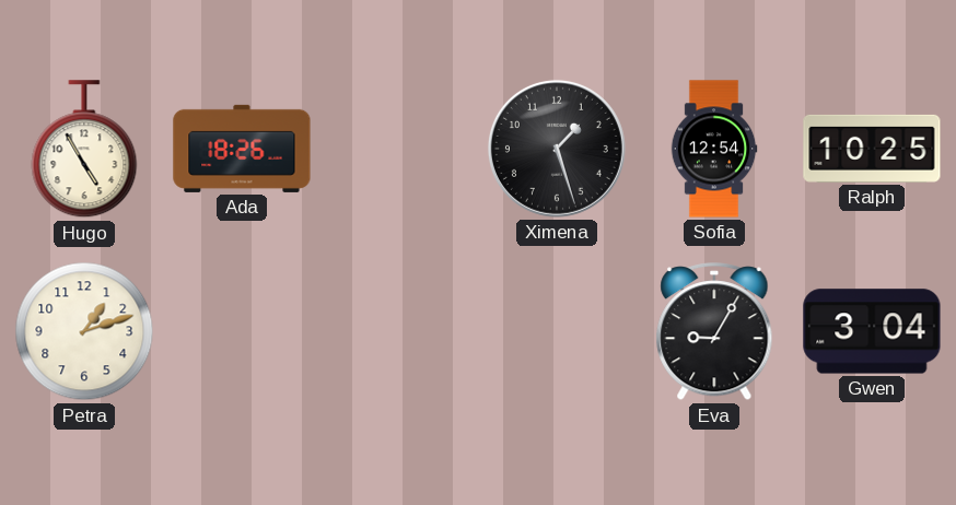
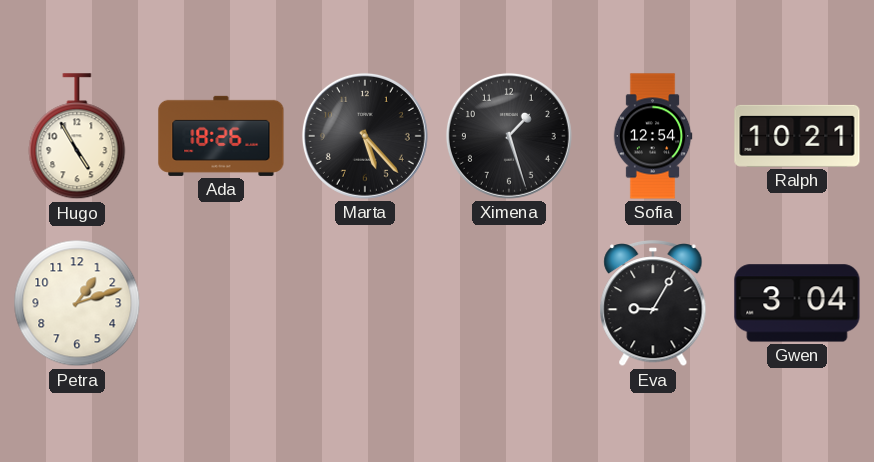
Marta: none -> 5:23 (365, 136)
Ralph: 10:25 -> 10:21 (797, 136)
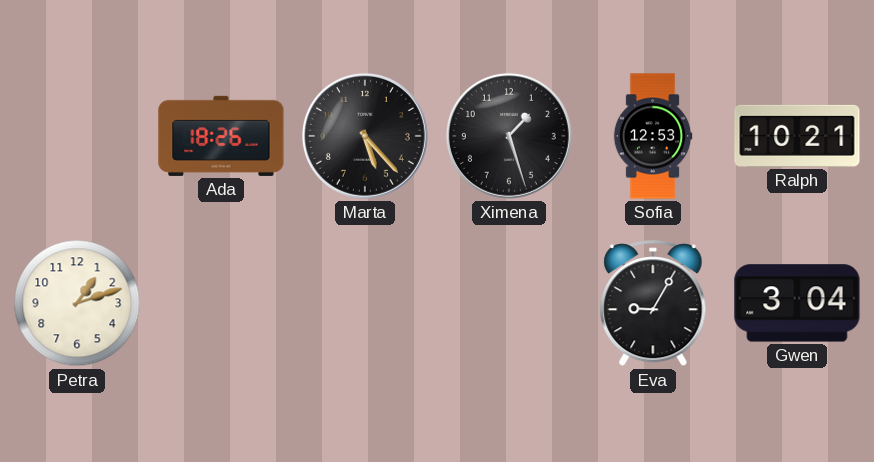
Hugo: 4:55 -> none (77, 137)
Sofia: 12:54 -> 12:53 (653, 136)
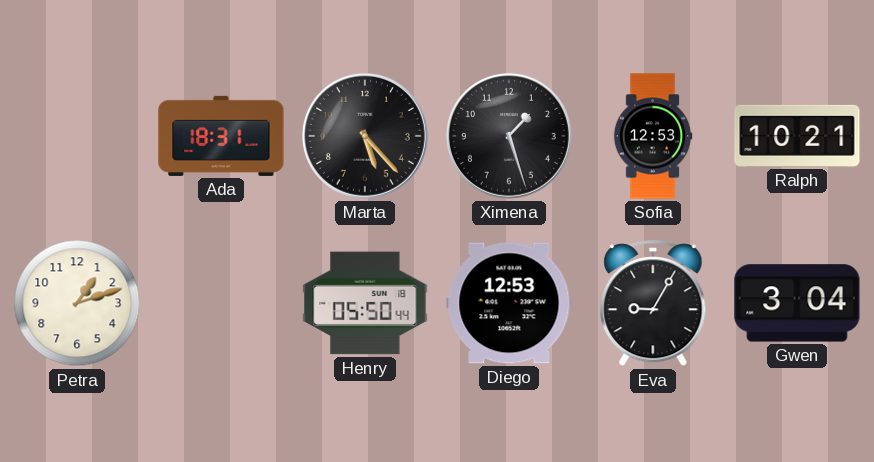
Ada: 18:26 -> 18:31 (221, 136)
Henry: none -> 05:50 (365, 303)
Diego: none -> 12:53 (509, 303)
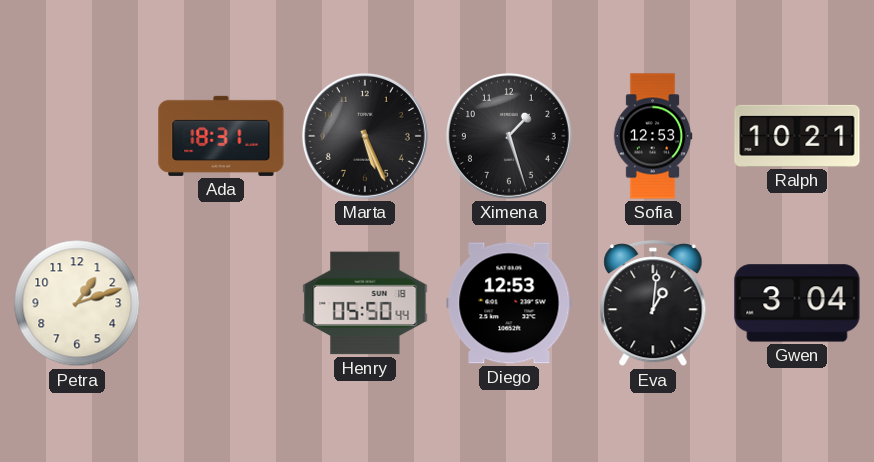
Marta: 5:23 -> 5:26 (365, 136)
Eva: 9:05 -> 1:01 (653, 304)
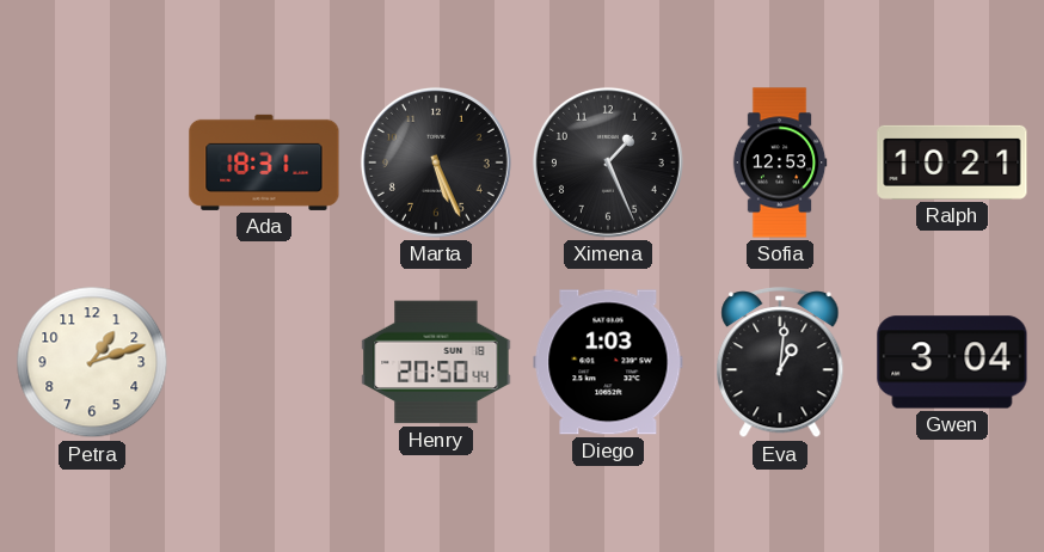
Ximena: 1:27 -> 1:26 (608, 162)
Henry: 05:50 -> 20:50 (436, 362)
Diego: 12:53 -> 1:03 (608, 362)
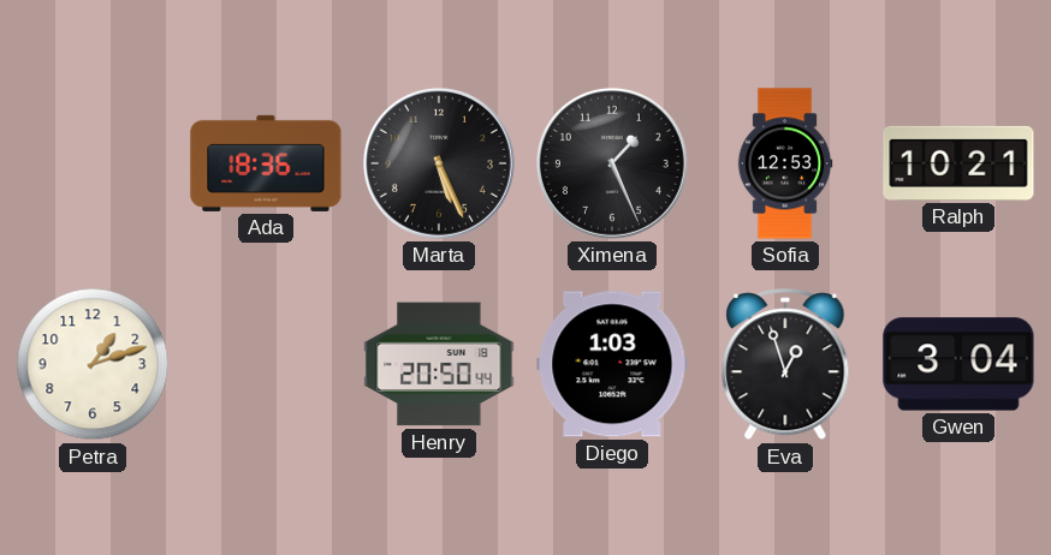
Ada: 18:31 -> 18:36 (266, 163)
Eva: 1:01 -> 12:57 (785, 365)
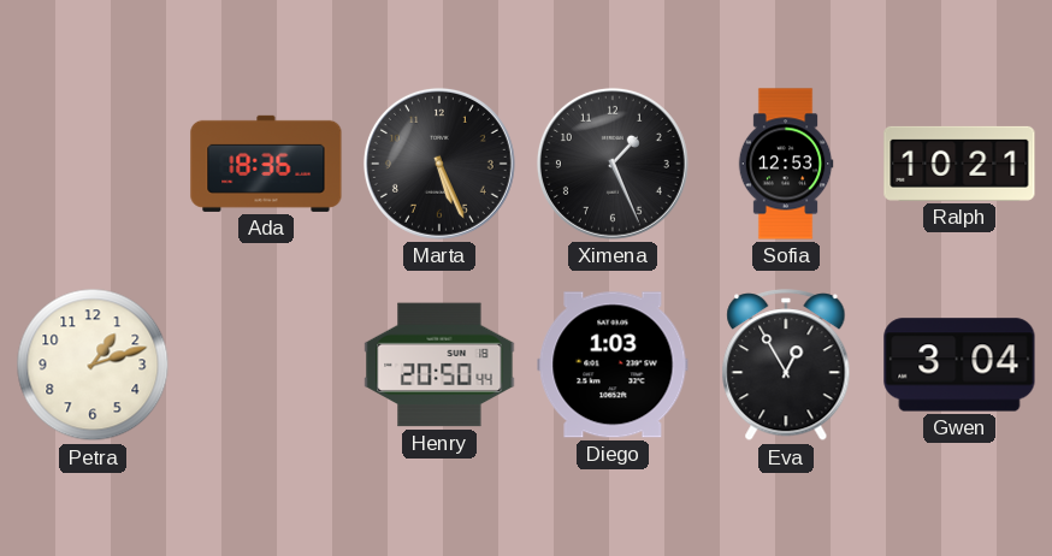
Eva: 12:57 -> 12:55 (786, 366)
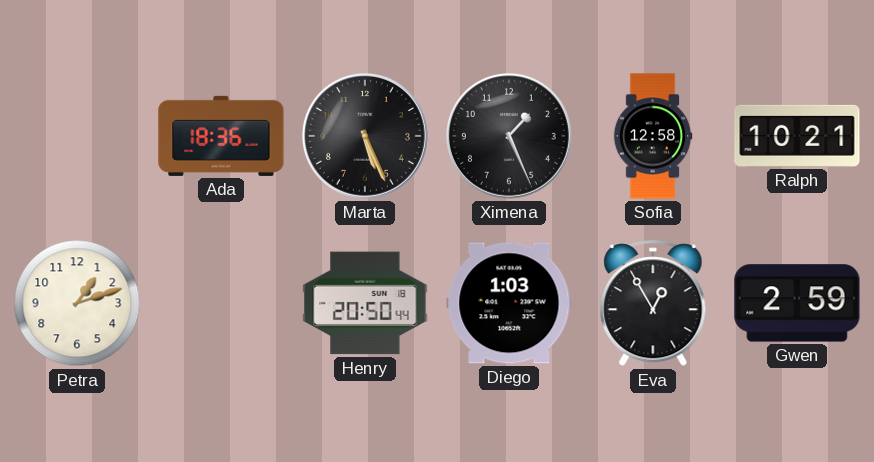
Sofia: 12:53 -> 12:58 (653, 136)
Gwen: 3:04 -> 2:59 (797, 303)
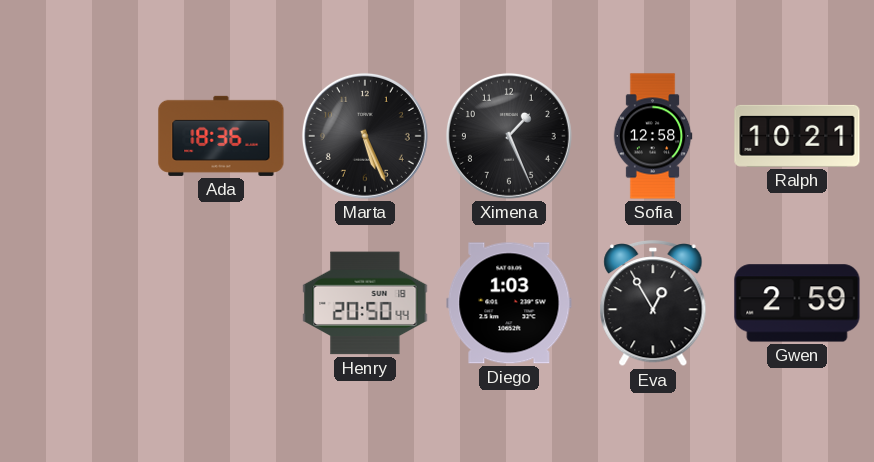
Petra: 1:12 -> none (77, 303)
